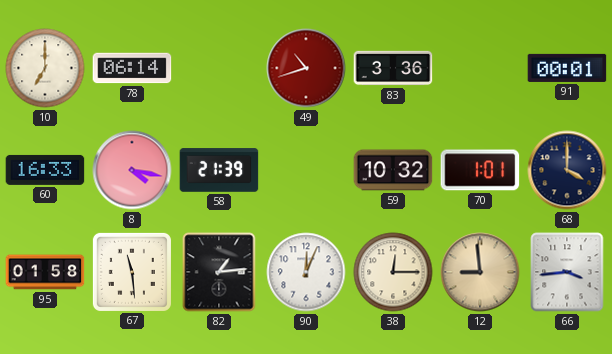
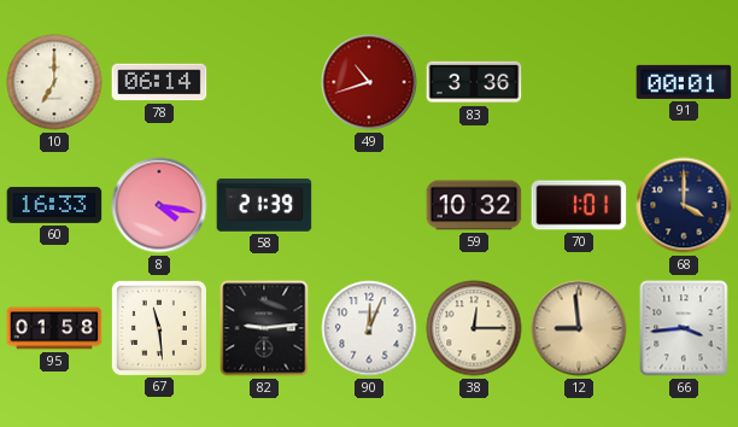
82: 1:14 -> 9:14 (264, 328)
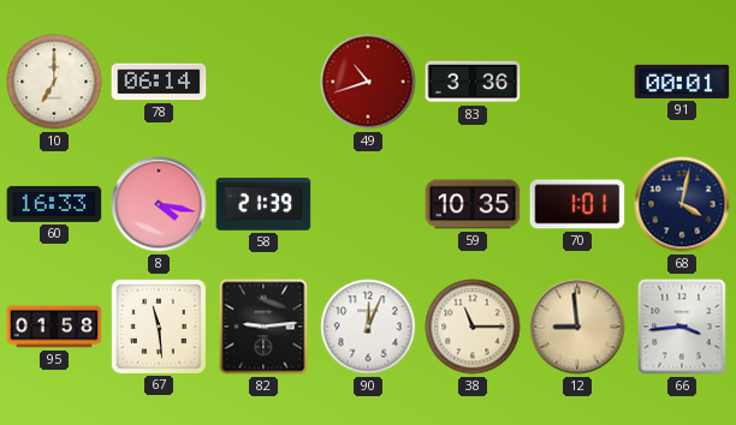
59: 10:32 -> 10:35 (473, 204)
68: 4:00 -> 4:02 (682, 204)
38: 12:15 -> 11:15 (473, 327)
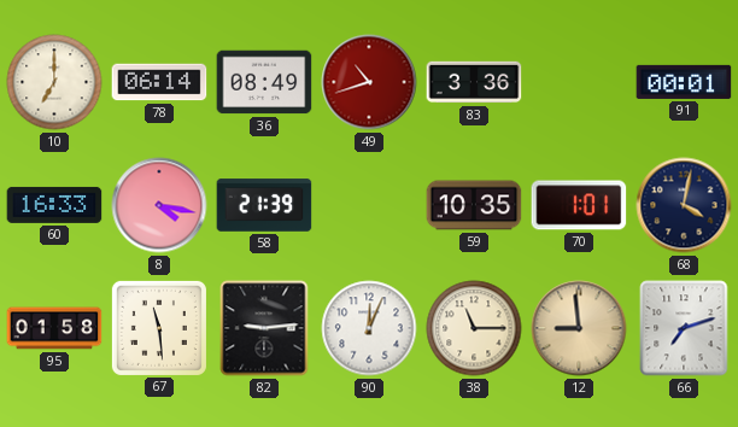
36: none -> 08:49 (264, 82)
66: 3:44 -> 7:12 (684, 328)
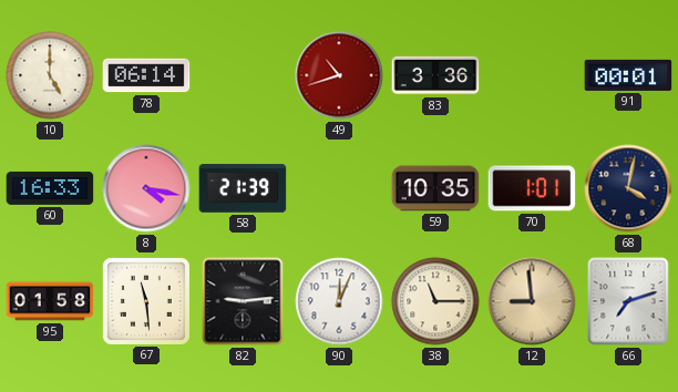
10: 7:00 -> 5:00 (50, 75)
36: 08:49 -> none (264, 82)
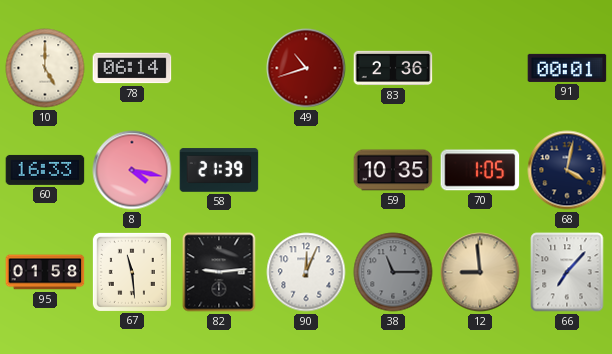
83: 3:36 -> 2:36 (393, 68)
70: 1:01 -> 1:05 (480, 170)
38 dial: cream -> grey (393, 272)
66: 7:12 -> 7:07 (567, 272)
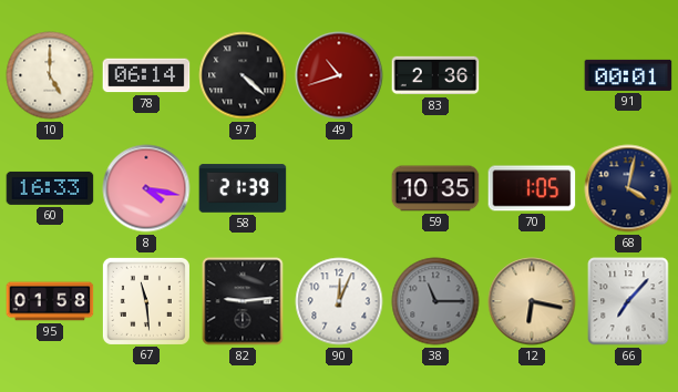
97: none -> 4:22 (243, 75)
12: 8:59 -> 6:17 (532, 301)
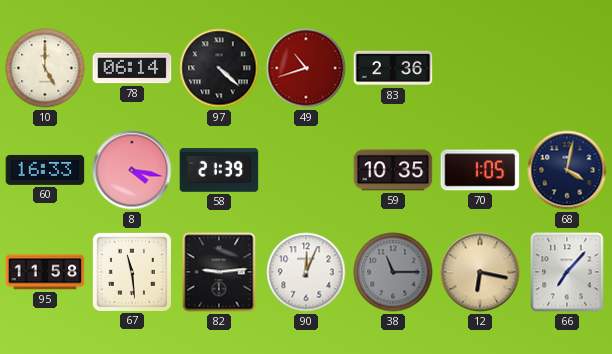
91: 00:01 -> none (628, 75)
95: 01:58 -> 11:58 (45, 272)
